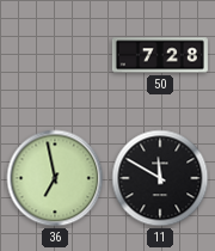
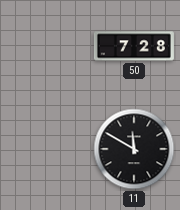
36: 6:58 -> none (55, 178)
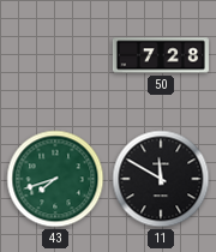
43: none -> 7:42 (55, 179)
